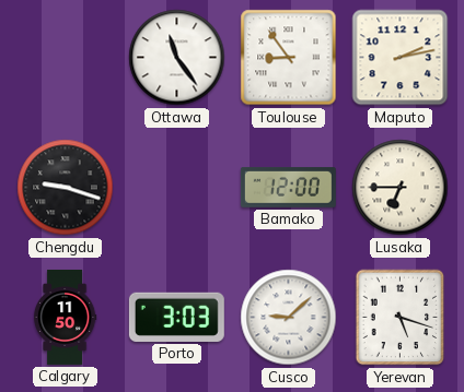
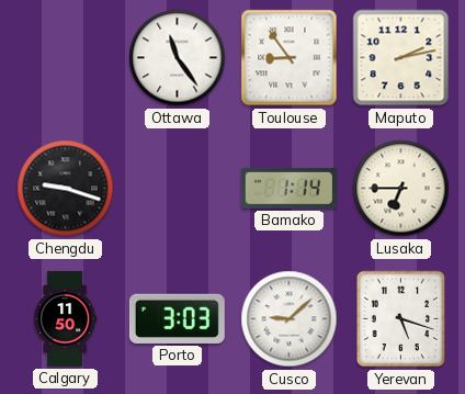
Bamako: 12:00 -> 1:14 (288, 188)
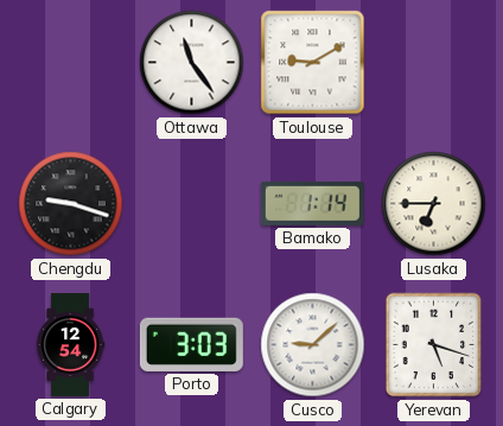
Toulouse: 8:54 -> 9:10 (313, 63)
Maputo: 2:13 -> none (401, 58)
Calgary: 11:50 -> 12:54 (70, 344)
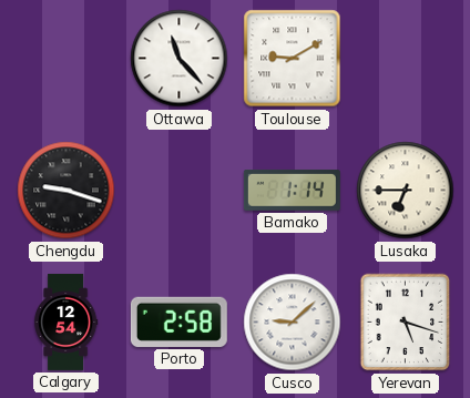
Ottawa: 11:24 -> 11:23 (180, 59)
Porto: 3:03 -> 2:58 (178, 322)
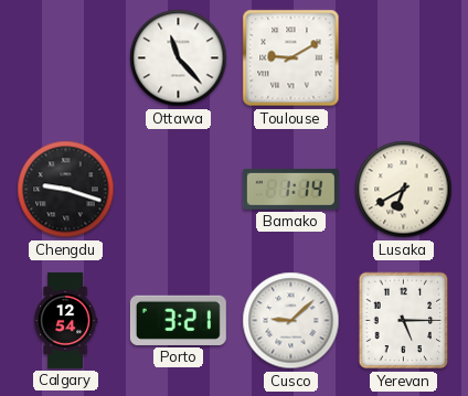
Lusaka: 6:45 -> 6:40 (404, 190)
Porto: 2:58 -> 3:21 (178, 320)
Yerevan: 5:18 -> 5:15 (404, 321)
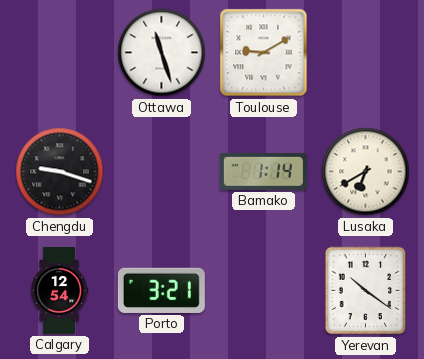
Ottawa: 11:23 -> 11:27 (162, 53)
Cusco: 9:08 -> none (291, 321)
Yerevan: 5:15 -> 10:21 (366, 291)
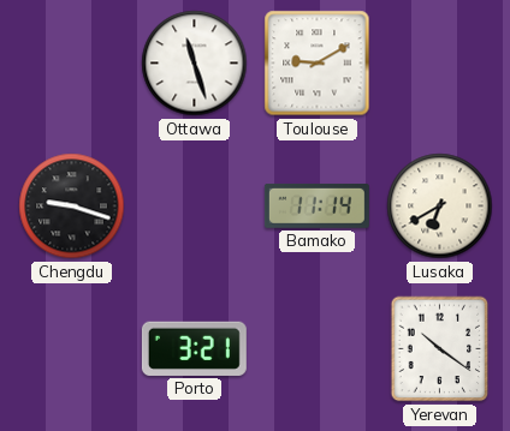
Bamako: 1:14 -> 11:14 (316, 205)
Calgary: 12:54 -> none (59, 290)
